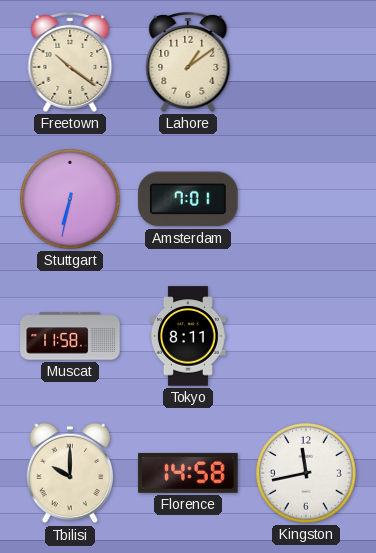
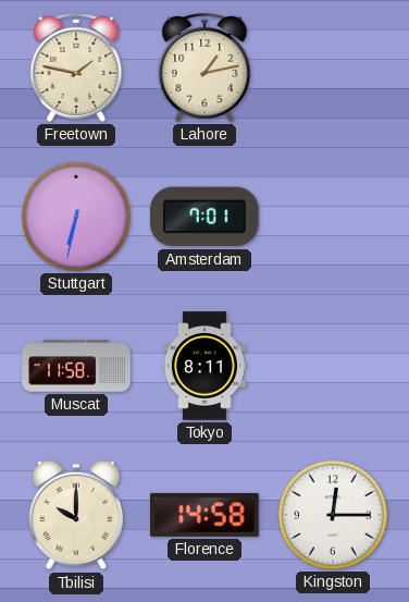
Freetown: 10:21 -> 1:47 (76, 67)
Lahore: 1:09 -> 1:13 (205, 67)
Kingston: 11:43 -> 12:15 (334, 516)
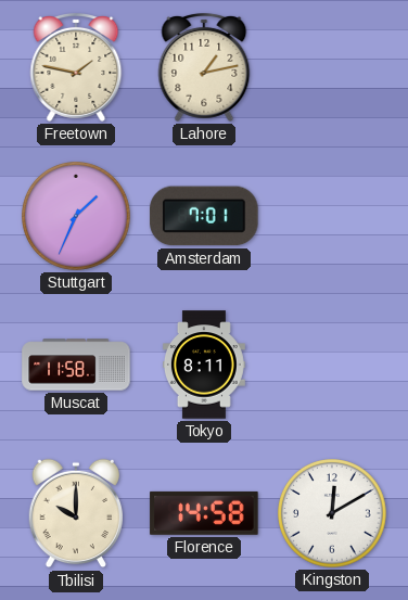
Stuttgart: 6:32 -> 1:34 (77, 217)
Kingston: 12:15 -> 12:10 (333, 514)
